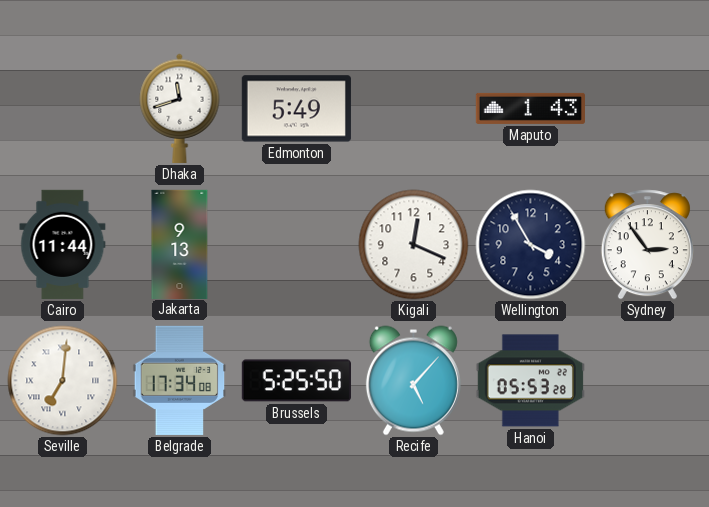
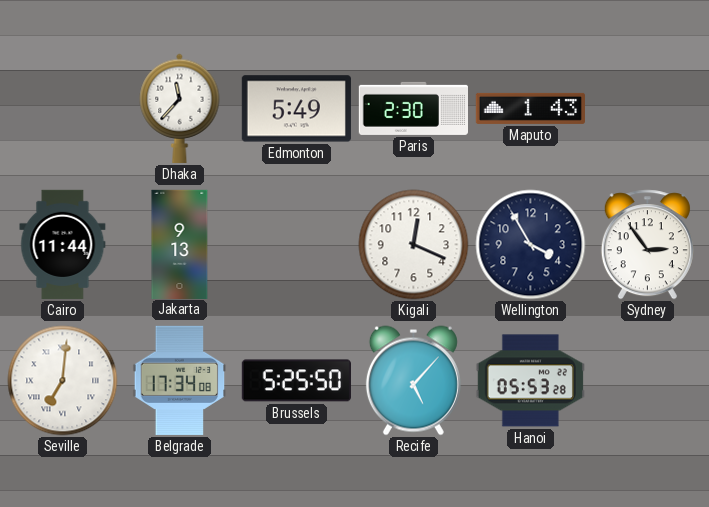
Dhaka: 11:42 -> 11:37 (180, 108)
Paris: none -> 2:30 (413, 108)
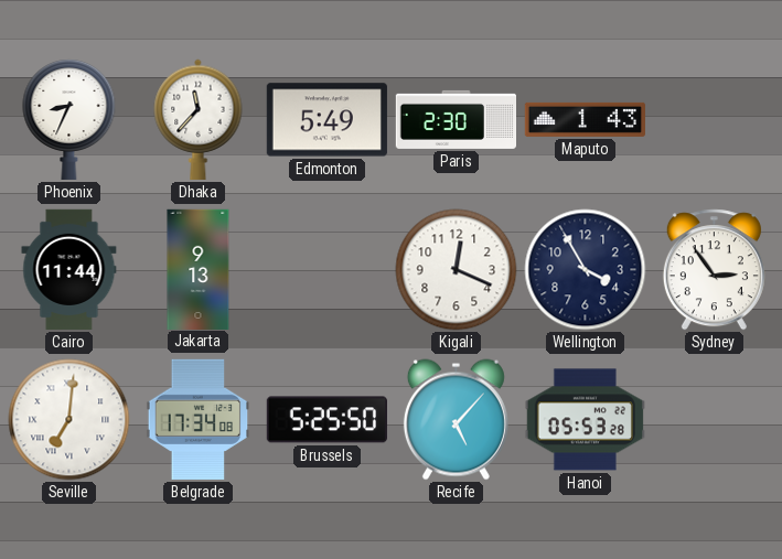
Phoenix: none -> 8:34 (69, 120)
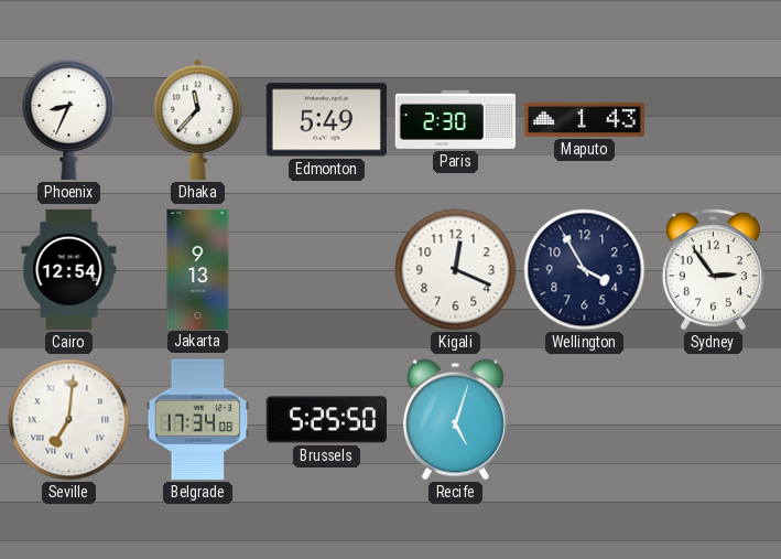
Cairo: 11:44 -> 12:54 (69, 269)
Recife: 5:07 -> 5:03 (455, 420)
Hanoi: 05:53 -> none (585, 420)
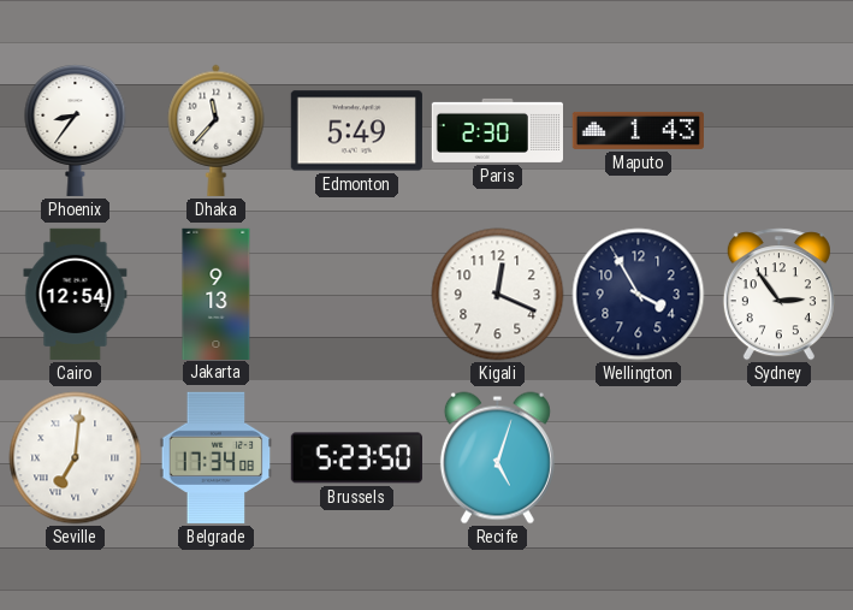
Phoenix: 8:34 -> 8:36 (76, 131)
Brussels: 5:25 -> 5:23 (356, 458)
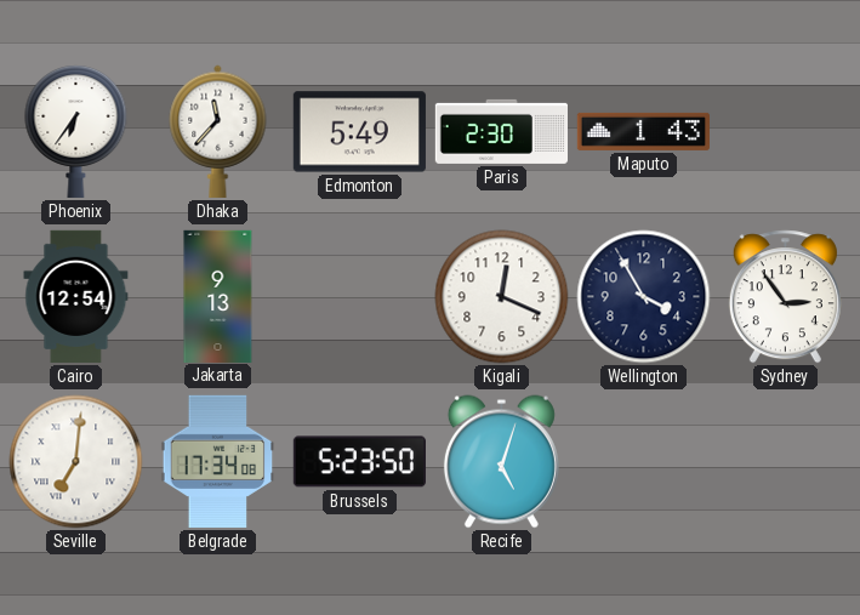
Phoenix: 8:36 -> 6:36 (76, 132)
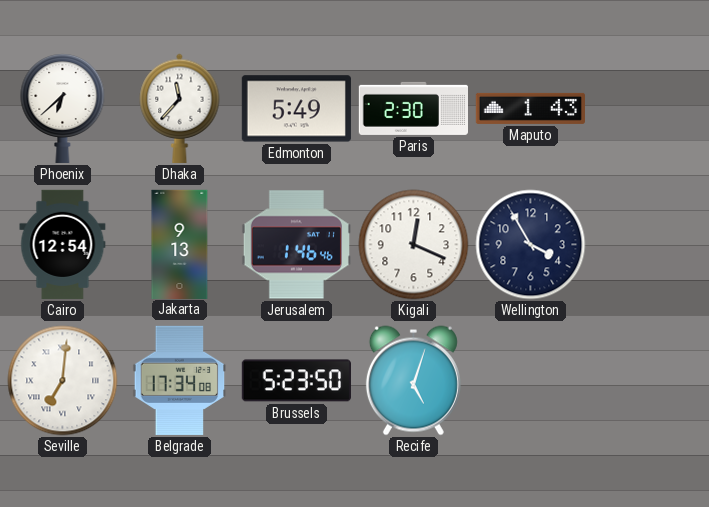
Phoenix: 6:36 -> 6:38 (63, 109)
Jerusalem: none -> 1:46 (296, 245)
Sydney: 2:54 -> none (785, 297)
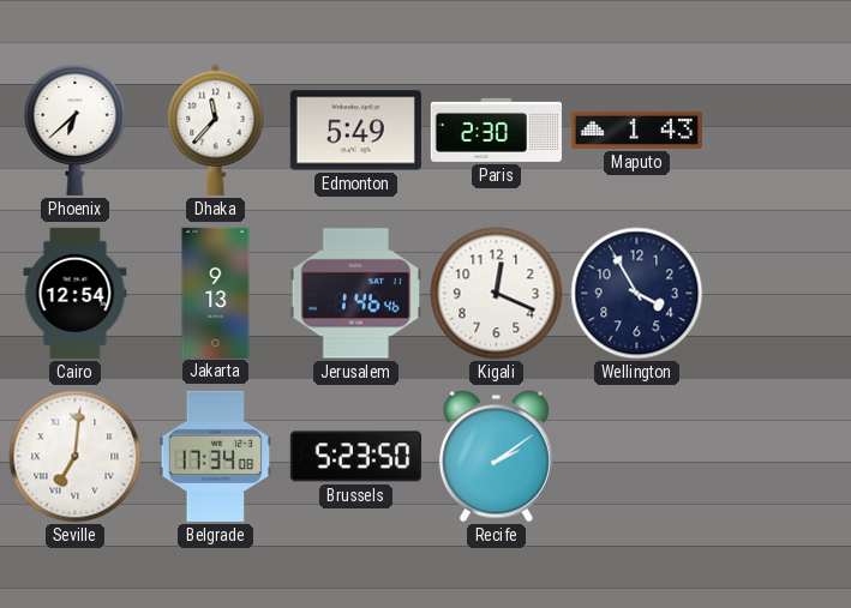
Recife: 5:03 -> 2:09 (496, 457)
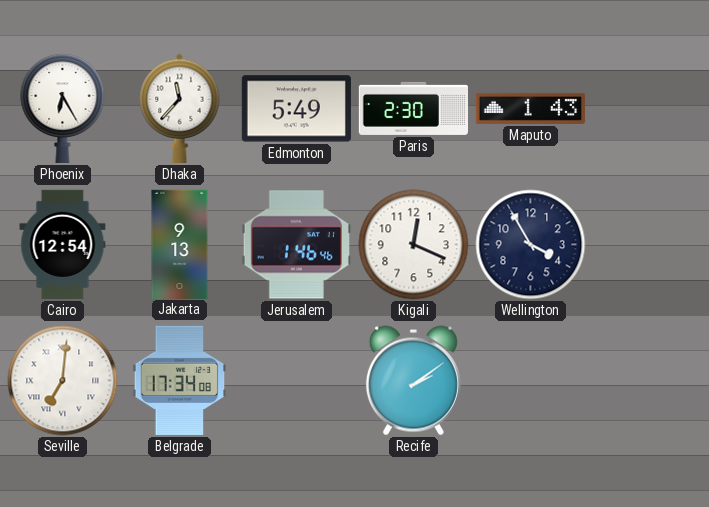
Phoenix: 6:38 -> 6:25 (63, 109)
Brussels: 5:23 -> none (355, 457)
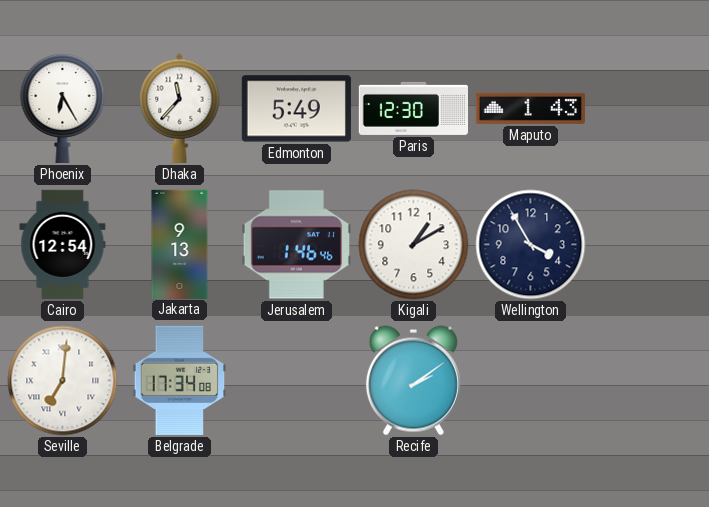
Paris: 2:30 -> 12:30 (413, 108)
Kigali: 12:19 -> 1:10 (414, 245)
